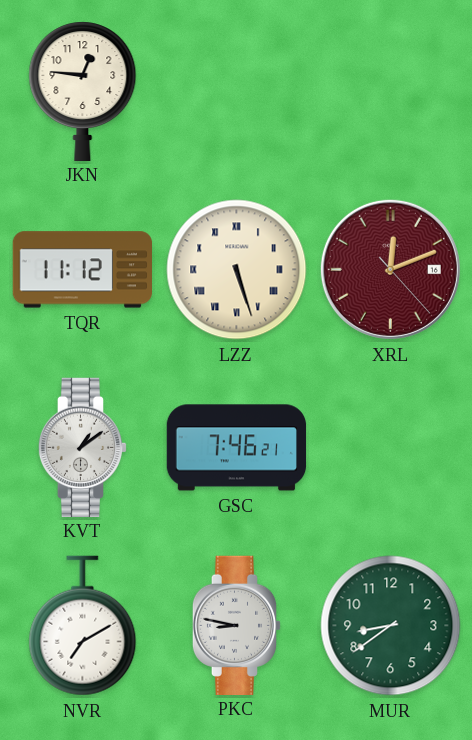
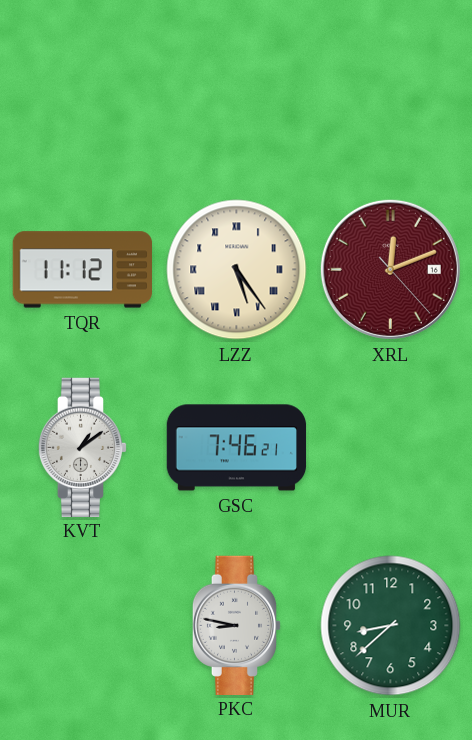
JKN: 12:46 -> none (83, 91)
LZZ: 5:27 -> 5:24 (237, 270)
NVR: 7:10 -> none (83, 626)
MUR: 8:39 -> 8:38 (391, 626)
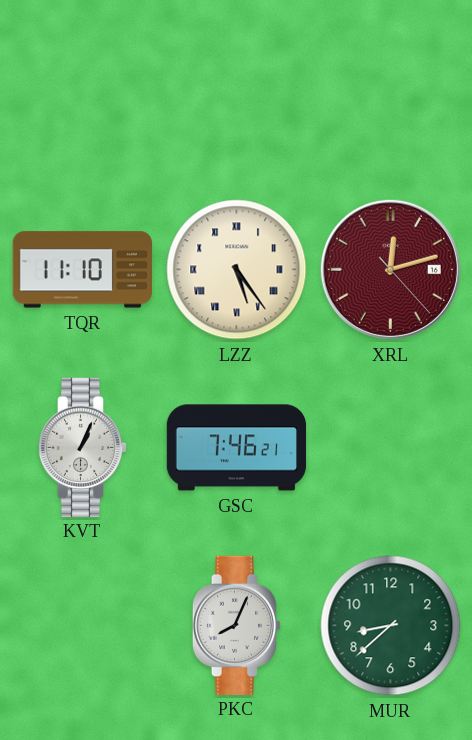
TQR: 11:12 -> 11:10 (82, 270)
XRL: 12:11 -> 12:12 (390, 269)
KVT: 1:09 -> 1:04 (83, 447)
PKC: 8:47 -> 8:04 (237, 625)
